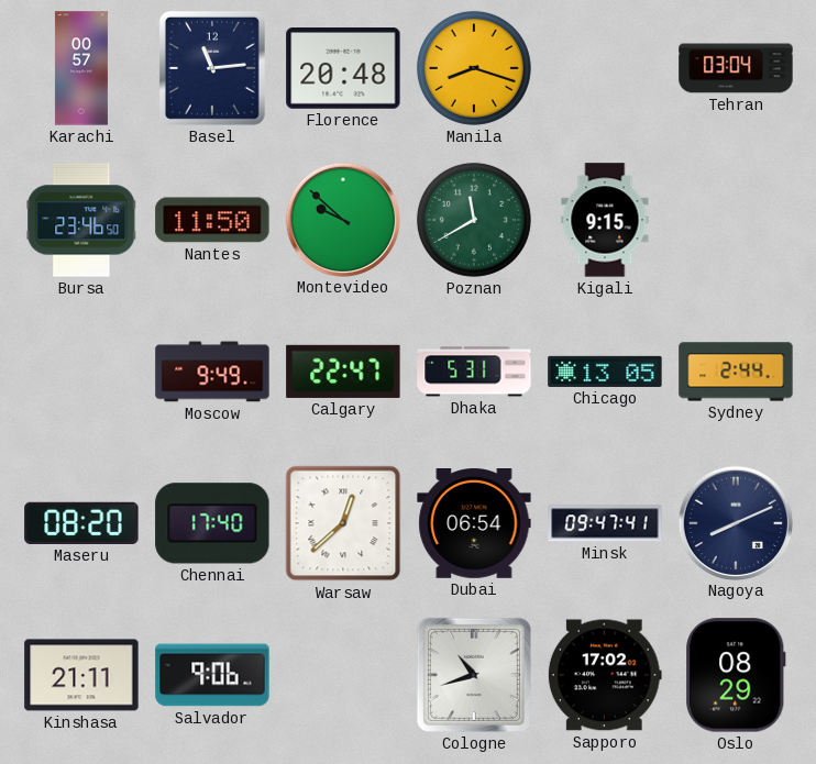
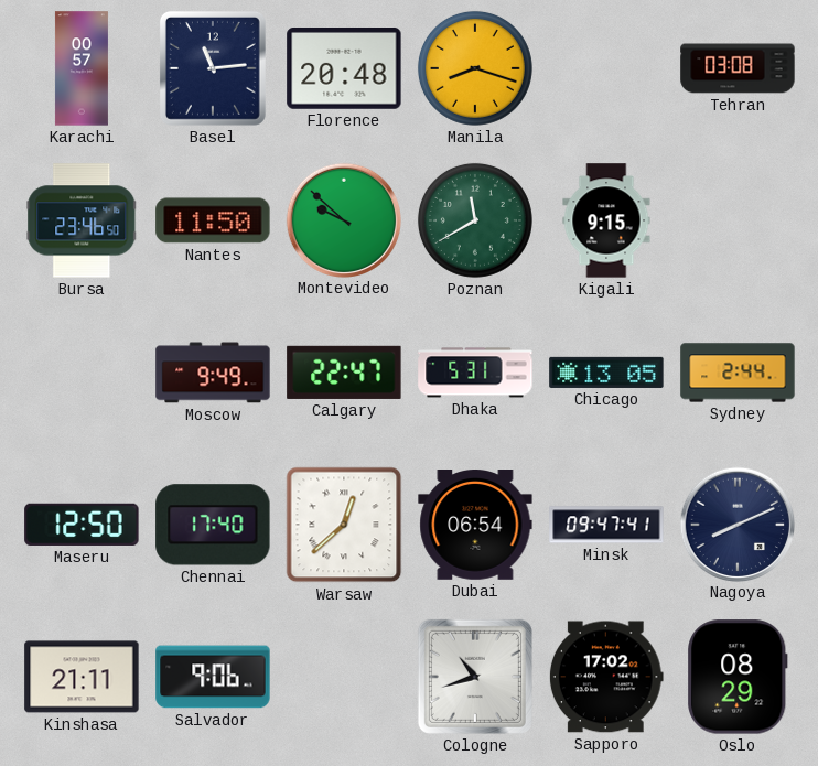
Tehran: 03:04 -> 03:08 (738, 68)
Maseru: 08:20 -> 12:50 (82, 525)
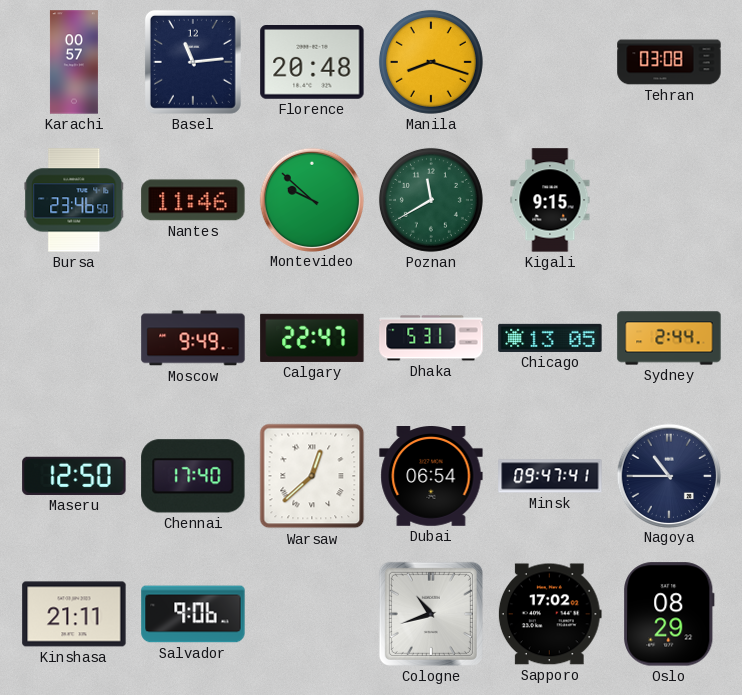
Nantes: 11:50 -> 11:46 (193, 200)
Nagoya: 8:11 -> 10:45 (668, 475)
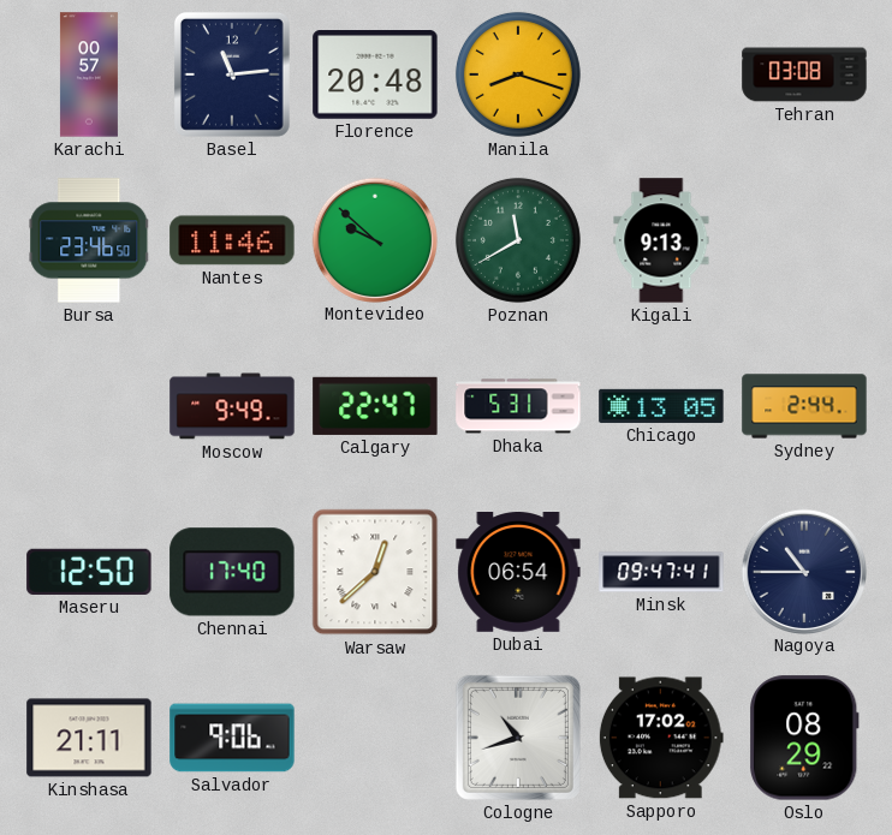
Kigali: 9:15 -> 9:13 (661, 240)
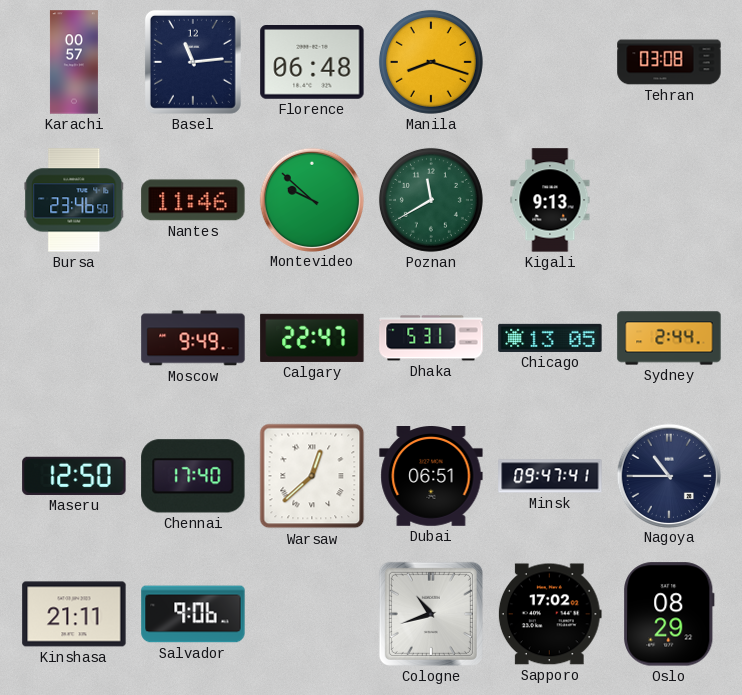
Florence: 20:48 -> 06:48 (312, 63)
Dubai: 06:54 -> 06:51 (431, 477)
